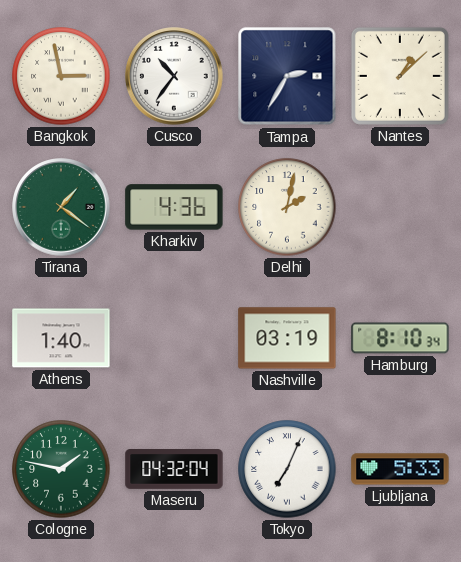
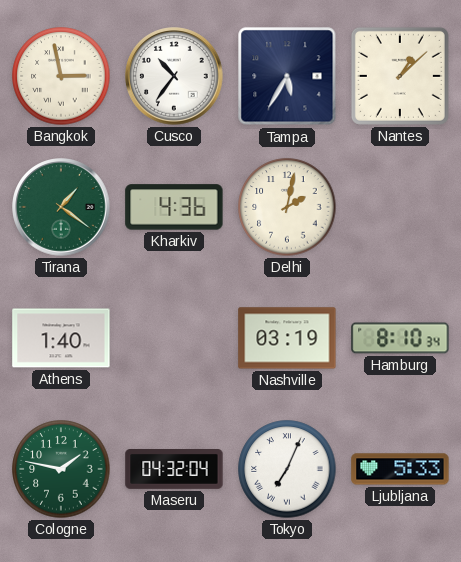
Tampa: 2:35 -> 5:35 (287, 76)
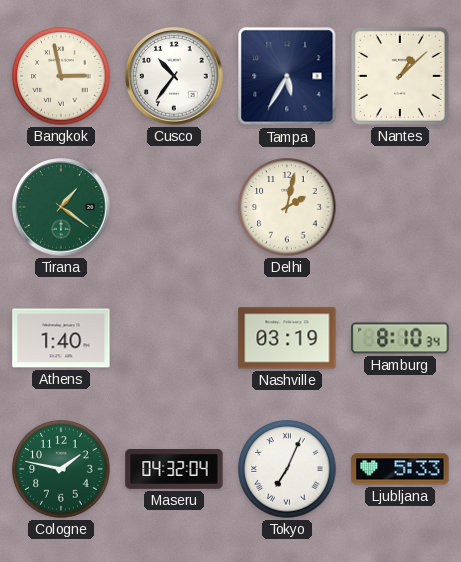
Kharkiv: 4:36 -> none (174, 207)
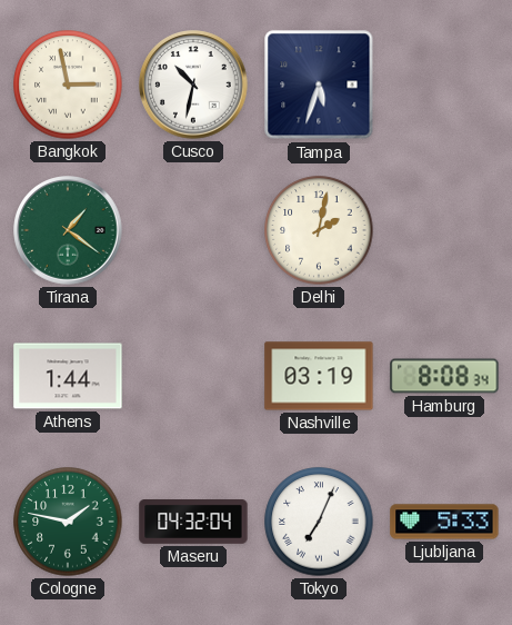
Cusco: 10:36 -> 10:32 (193, 85)
Tampa: 5:35 -> 5:33 (319, 85)
Nantes: 1:08 -> none (400, 76)
Athens: 1:40 -> 1:44 (68, 376)
Hamburg: 8:10 -> 8:08 (444, 376)
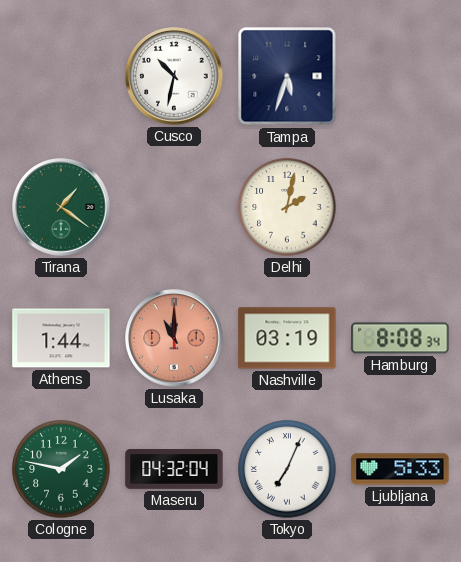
Bangkok: 2:58 -> none (68, 85)
Lusaka: none -> 11:00 (174, 338)
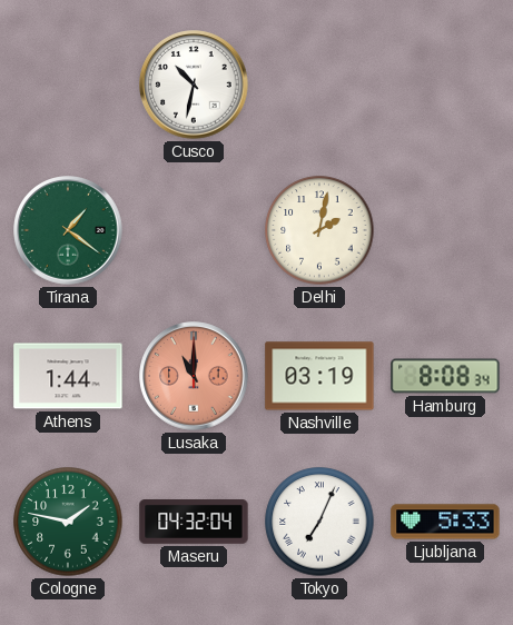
Tampa: 5:33 -> none (287, 76)
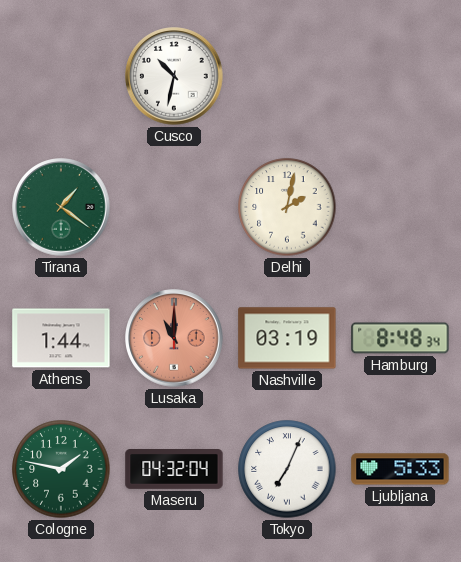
Hamburg: 8:08 -> 8:48 (400, 338)
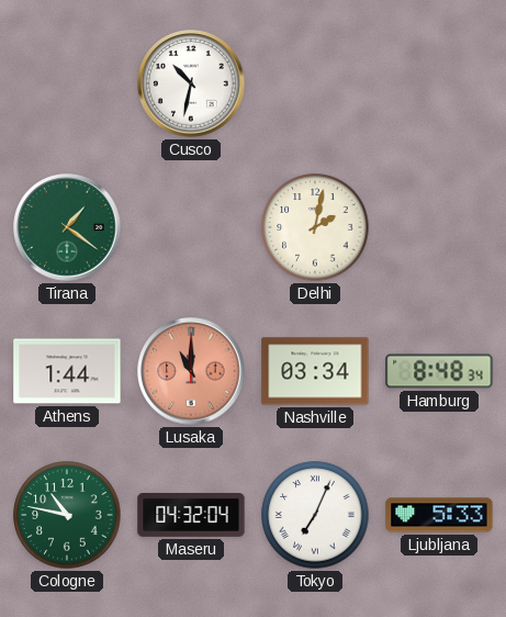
Nashville: 03:19 -> 03:34 (315, 371)
Cologne: 1:47 -> 10:47 (67, 515)
